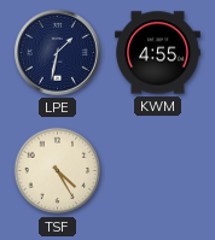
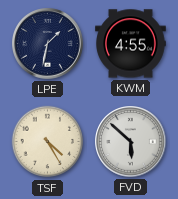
FVD: none -> 5:52 (131, 142)
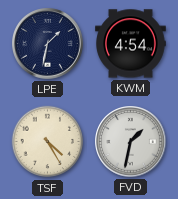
KWM: 4:55 -> 4:54 (131, 44)
FVD: 5:52 -> 1:32 (131, 142)
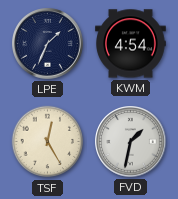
LPE: 1:32 -> 1:34 (48, 44)
TSF: 4:25 -> 12:25 (48, 142)
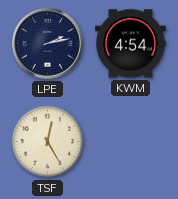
LPE: 1:34 -> 2:13 (48, 44)
FVD: 1:32 -> none (131, 142)
